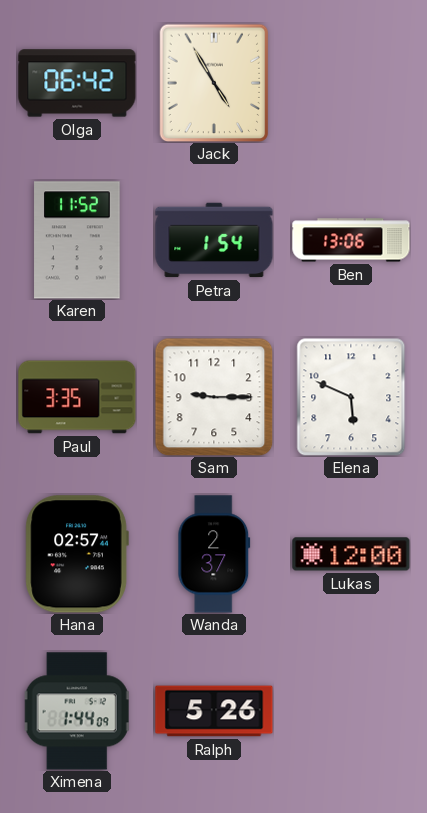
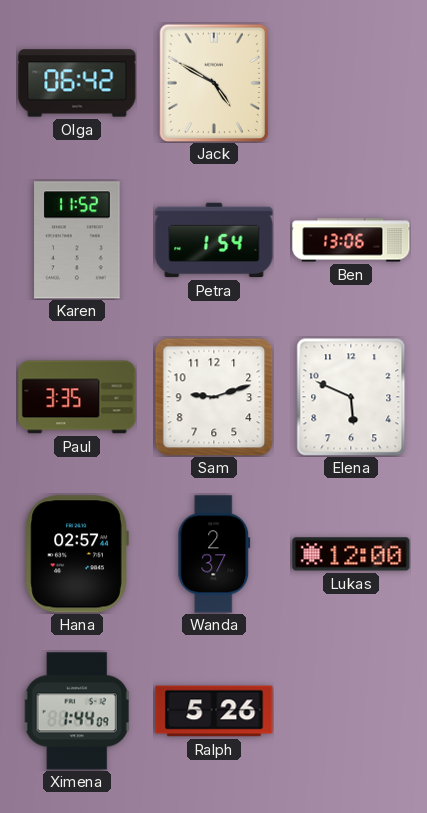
Jack: 4:55 -> 4:50 (214, 83)
Sam: 9:15 -> 9:12 (214, 397)
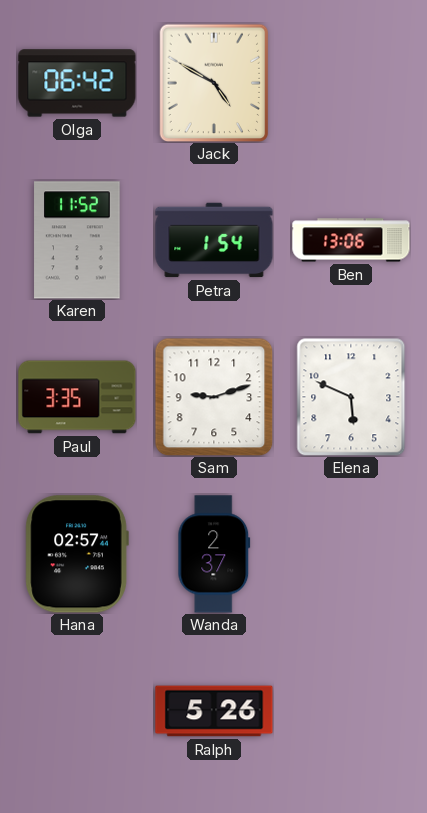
Lukas: 12:00 -> none (351, 554)
Ximena: 1:44 -> none (77, 711)
